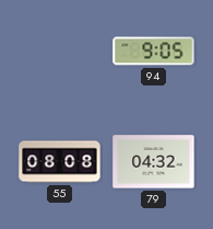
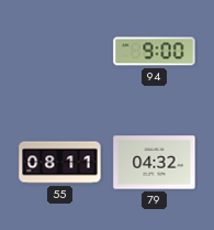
94: 9:05 -> 9:00 (155, 52)
55: 08:08 -> 08:11 (60, 163)
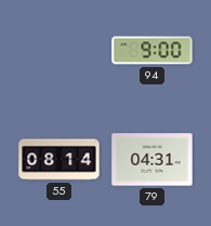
55: 08:11 -> 08:14 (60, 160)
79: 04:32 -> 04:31 (153, 160)
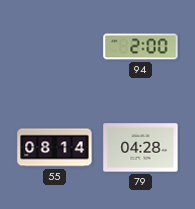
94: 9:00 -> 2:00 (141, 47)
79: 04:31 -> 04:28 (141, 148)
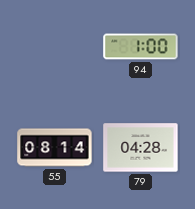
94: 2:00 -> 1:00 (141, 47)
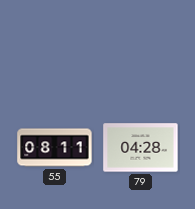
94: 1:00 -> none (141, 47)
55: 08:14 -> 08:11 (55, 148)
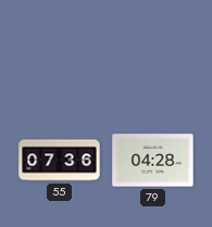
55: 08:11 -> 07:36 (60, 161)
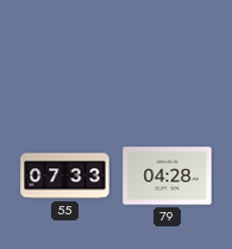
55: 07:36 -> 07:33 (65, 176)
